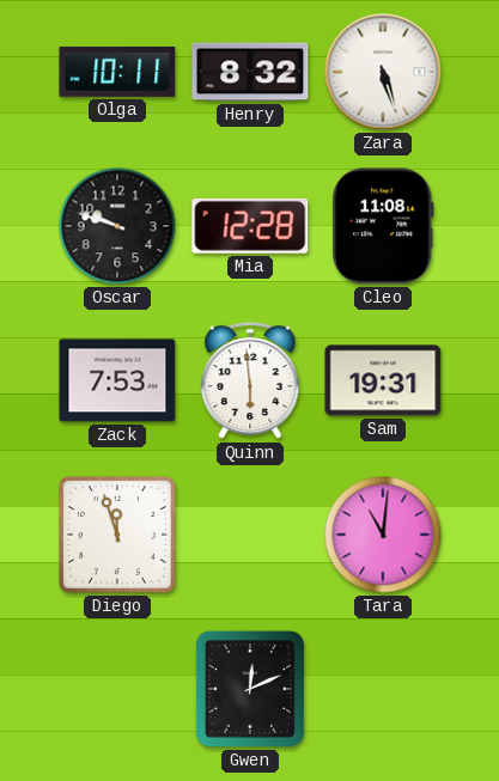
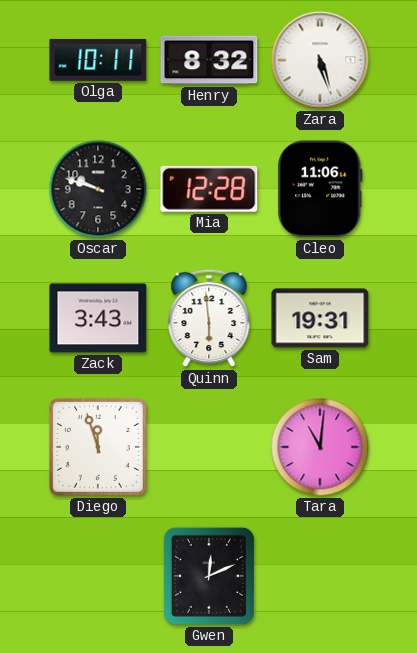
Cleo: 11:08 -> 11:06 (320, 189)
Zack: 7:53 -> 3:43 (98, 318)
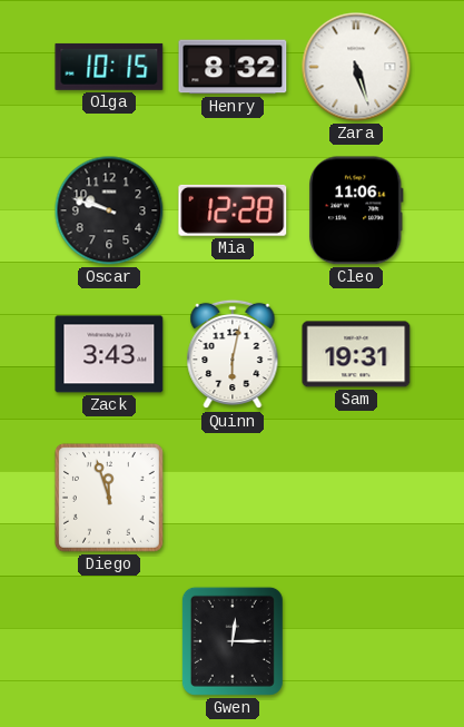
Olga: 10:11 -> 10:15 (109, 67)
Quinn: 5:59 -> 6:02 (233, 354)
Tara: 11:01 -> none (320, 447)
Gwen: 12:11 -> 12:15 (233, 641)
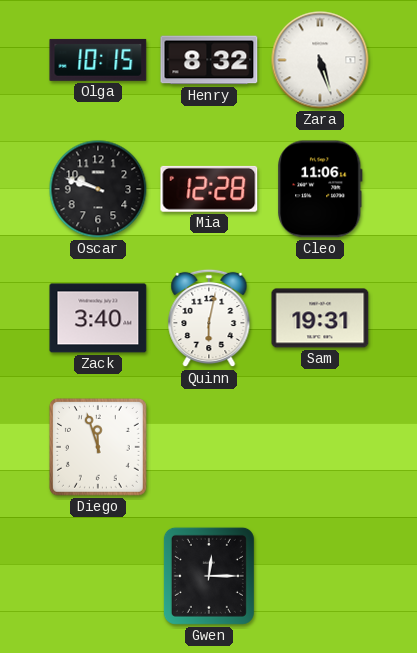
Zack: 3:43 -> 3:40 (98, 318)
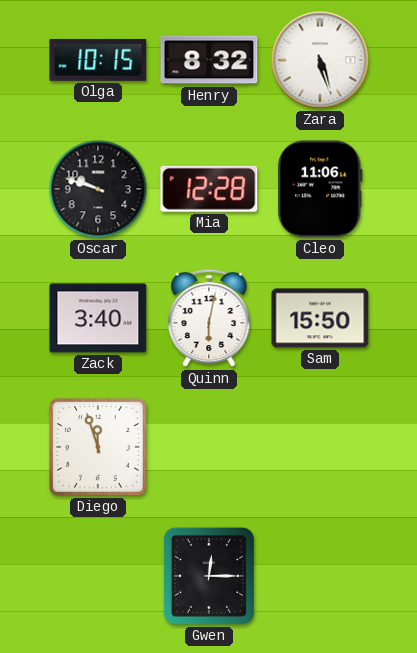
Sam: 19:31 -> 15:50 (320, 318)
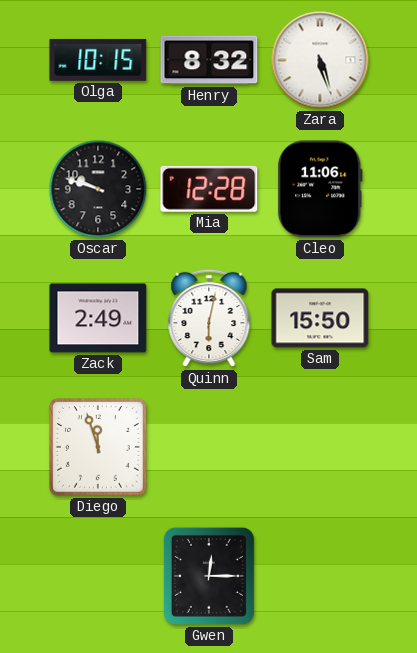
Zack: 3:40 -> 2:49 (98, 318)
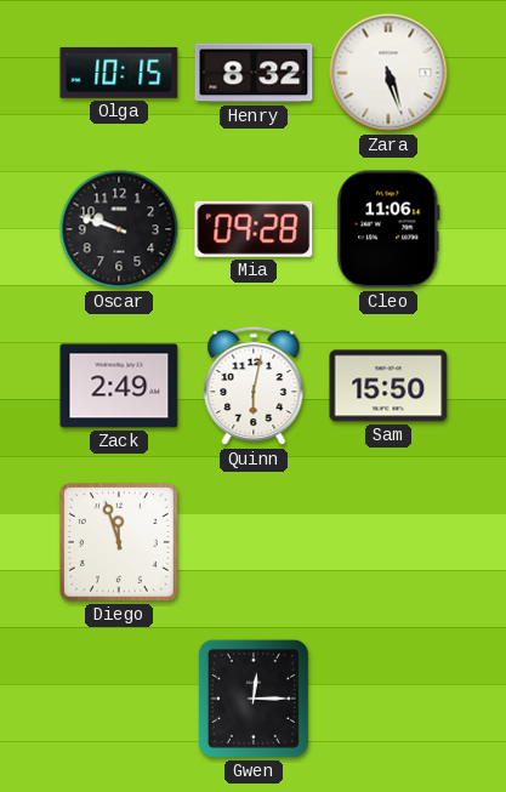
Mia: 12:28 -> 09:28 (254, 229)
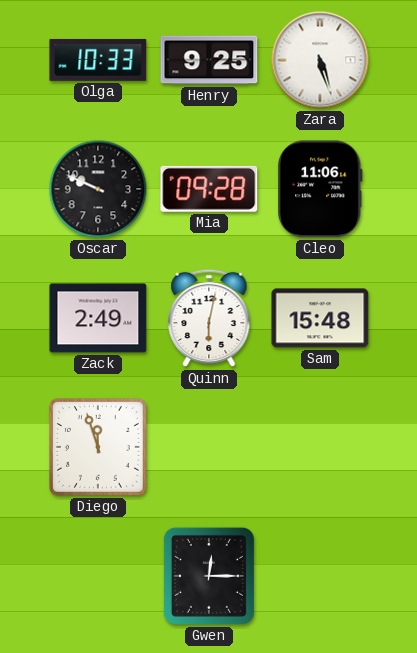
Olga: 10:15 -> 10:33 (98, 60)
Henry: 8:32 -> 9:25 (209, 60)
Oscar: 9:48 -> 9:49 (98, 189)
Sam: 15:50 -> 15:48 (320, 318)
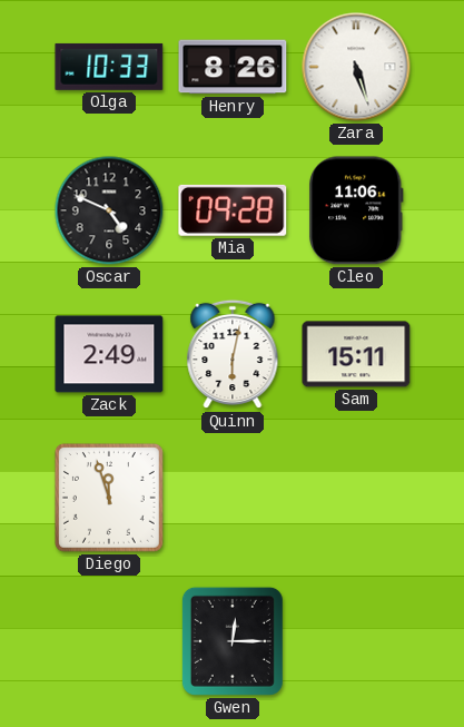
Henry: 9:25 -> 8:26 (233, 67)
Oscar: 9:49 -> 4:49 (109, 210)
Sam: 15:48 -> 15:11 (356, 354)
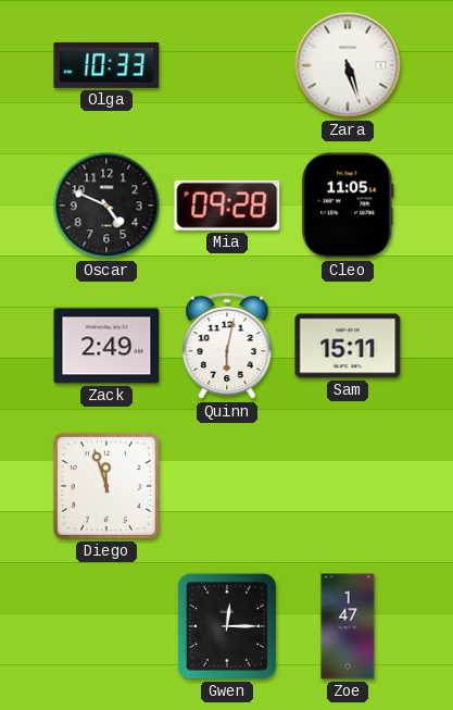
Henry: 8:26 -> none (233, 67)
Cleo: 11:06 -> 11:05 (348, 205)
Zoe: none -> 1:47 (348, 626)
